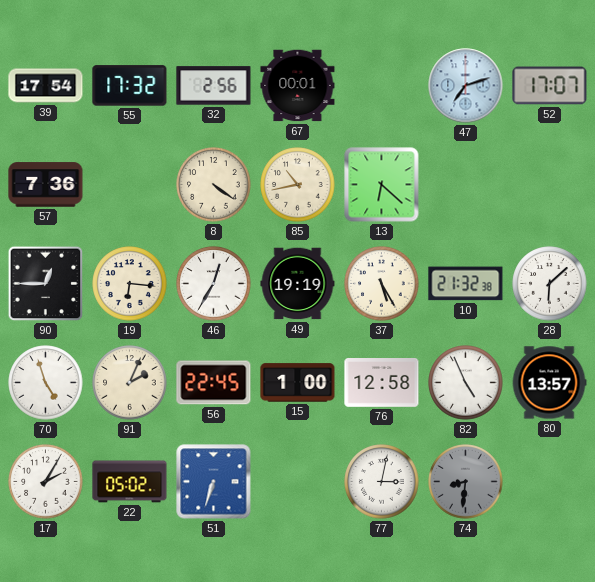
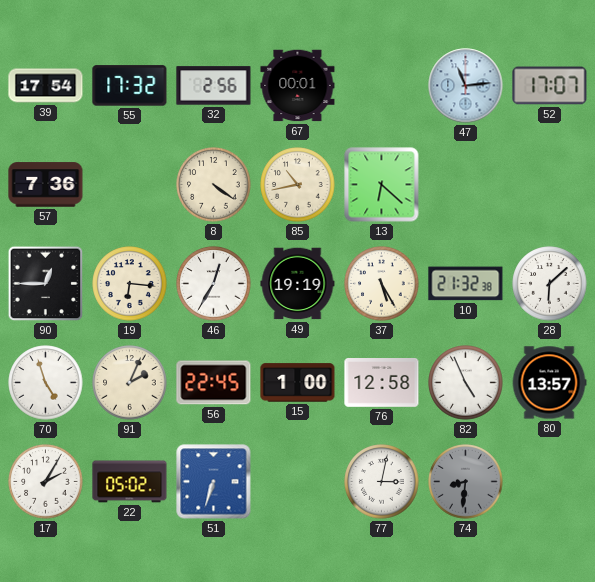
47: 7:12 -> 11:14 (466, 86)
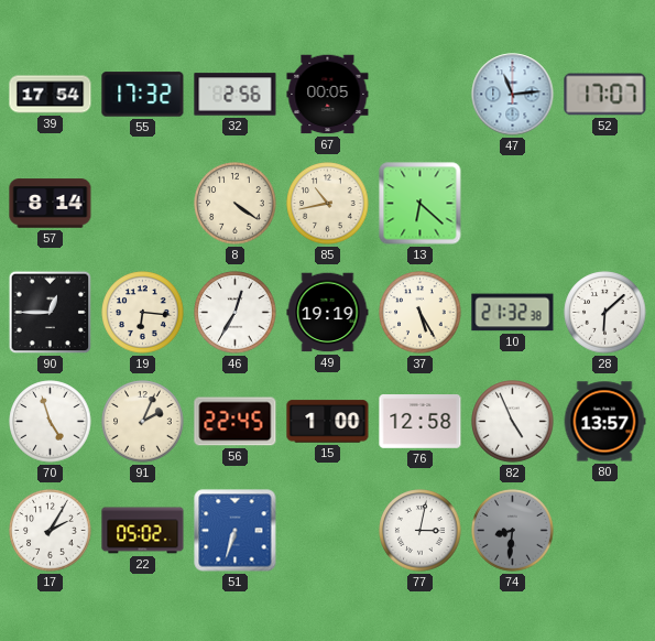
67: 00:01 -> 00:05 (328, 95)
57: 7:36 -> 8:14 (51, 204)
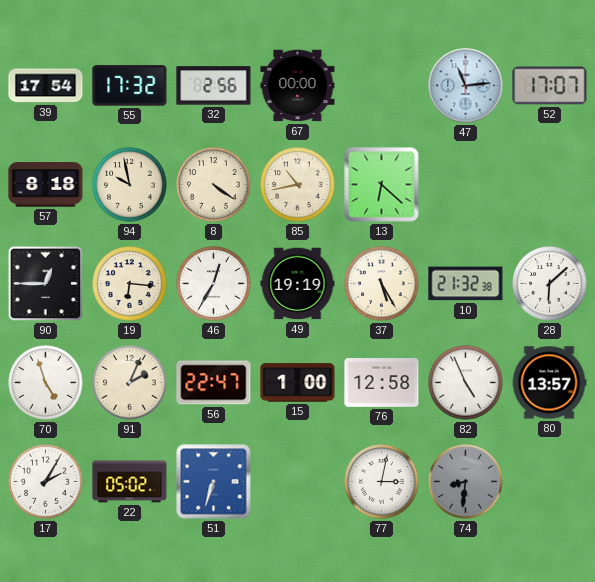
67: 00:05 -> 00:00 (298, 86)
57: 8:14 -> 8:18 (46, 185)
94: none -> 9:58 (130, 185)
56: 22:45 -> 22:47 (214, 383)
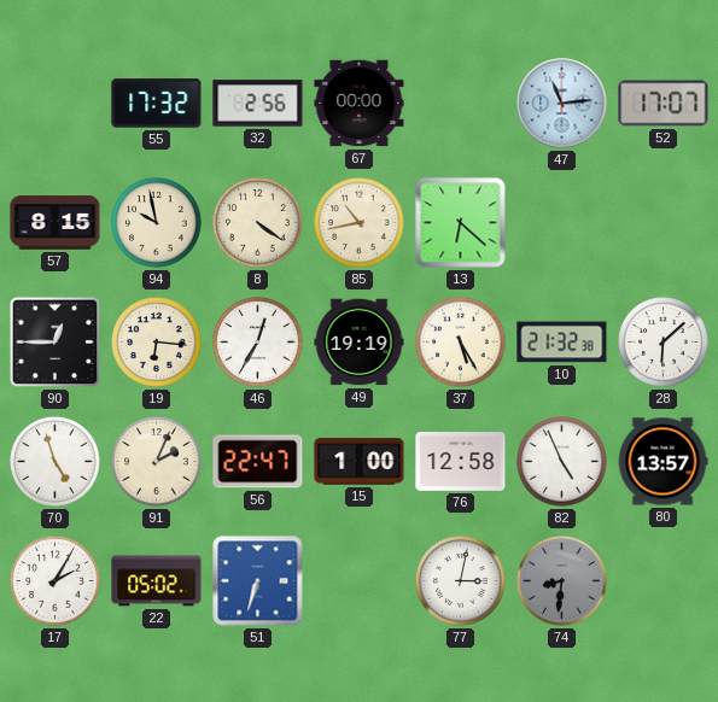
39: 17:54 -> none (46, 86)
57: 8:18 -> 8:15 (56, 223)
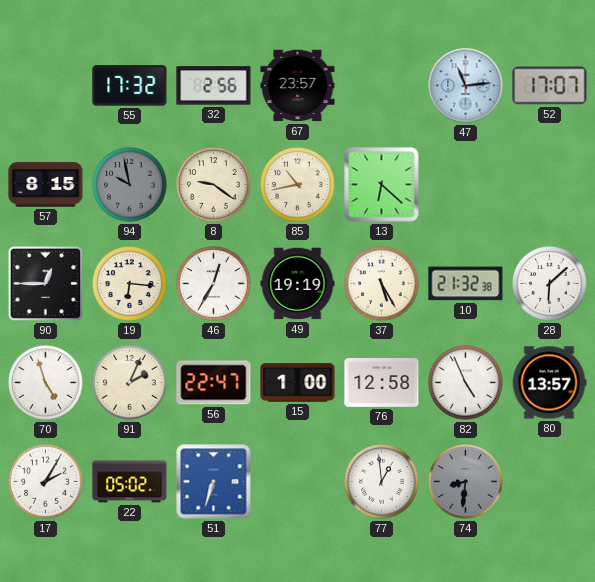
67: 00:00 -> 23:57 (298, 86)
94 dial: cream -> grey (130, 185)
8: 4:21 -> 9:21 (214, 185)
77: 3:02 -> 12:59 (382, 482)
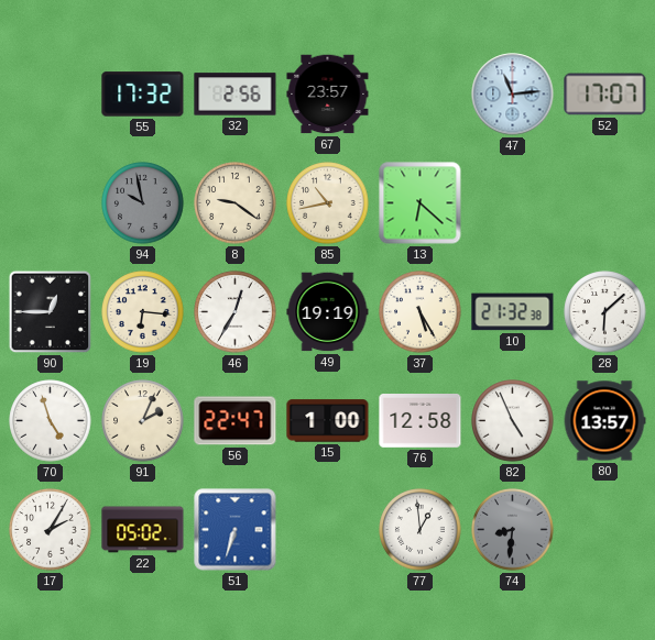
57: 8:15 -> none (46, 185)
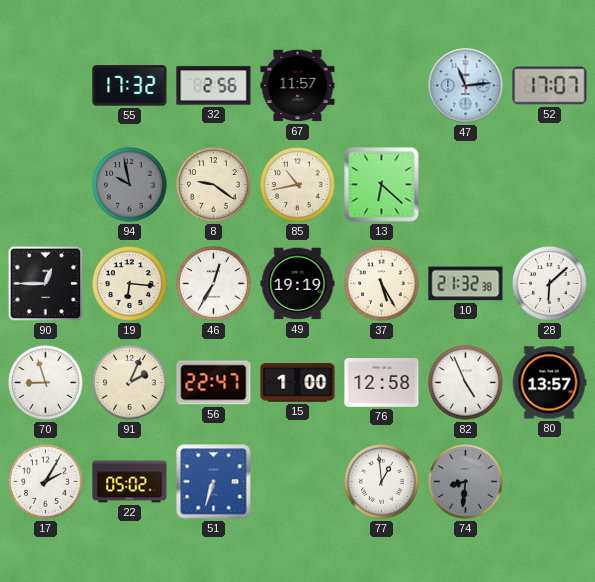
67: 23:57 -> 11:57 (298, 86)
70: 4:57 -> 8:57 (46, 383)
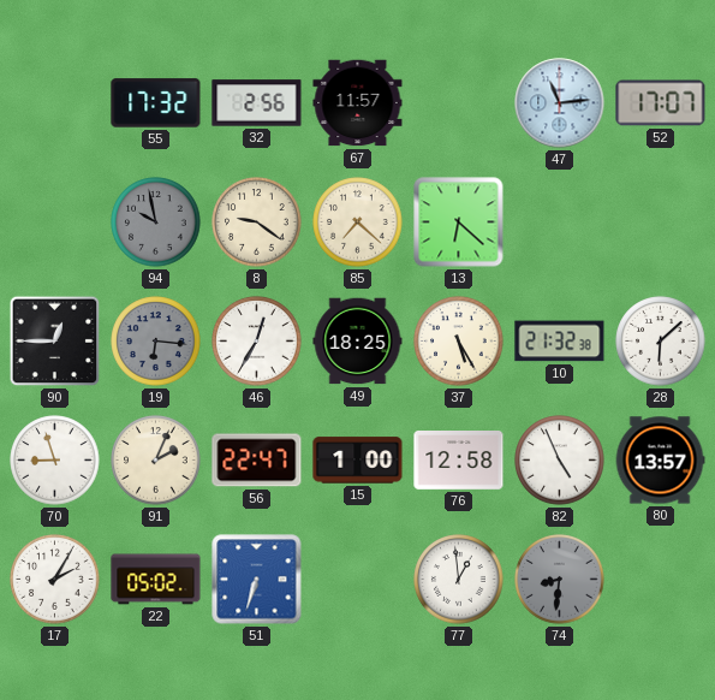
85: 10:43 -> 7:22 (358, 223)
19 dial: cream -> grey (156, 342)
49: 19:19 -> 18:25 (358, 342)
